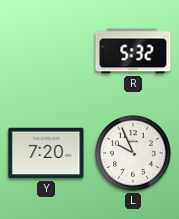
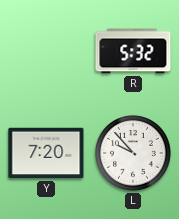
L: 9:56 -> 9:53 (133, 153)
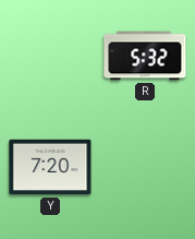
L: 9:53 -> none (133, 153)
